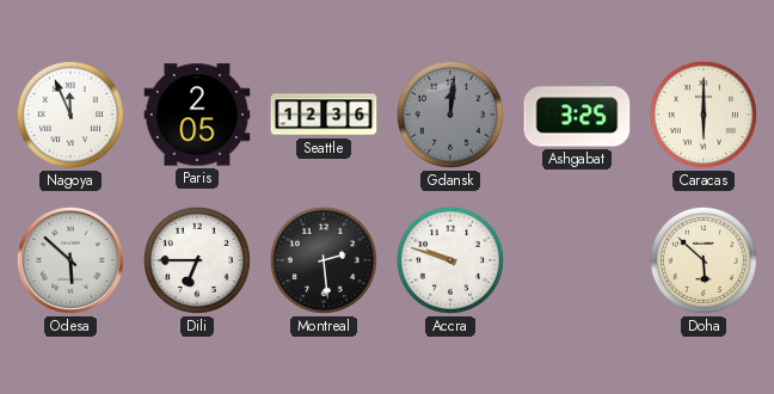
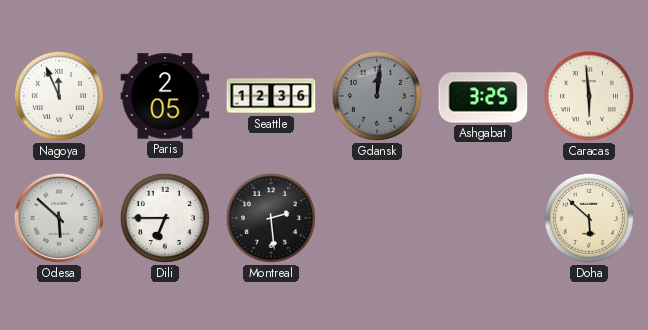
Caracas: 6:00 -> 5:59 (589, 96)
Accra: 9:48 -> none (450, 260)
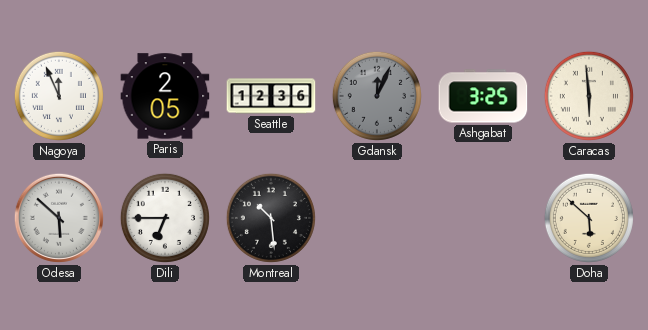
Gdansk: 12:01 -> 12:04 (377, 96)
Montreal: 2:29 -> 10:29 (271, 218)
